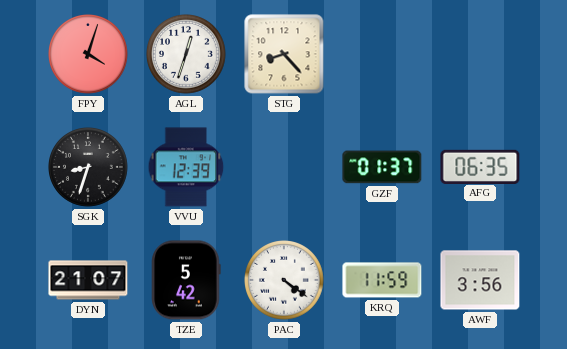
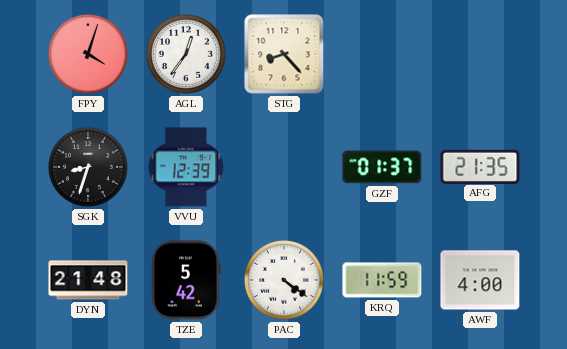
AGL: 12:33 -> 12:36 (187, 55)
AFG: 06:35 -> 21:35 (480, 166)
DYN: 21:07 -> 21:48 (88, 280)
AWF: 3:56 -> 4:00 (480, 280)
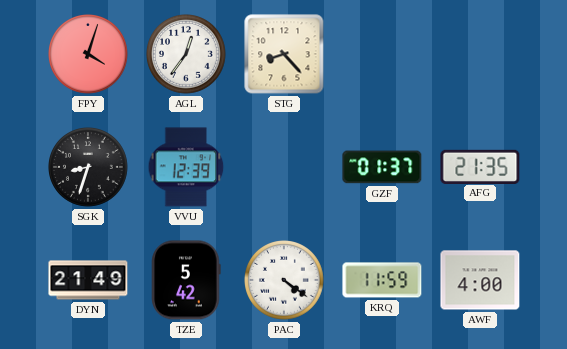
DYN: 21:48 -> 21:49 (88, 280)
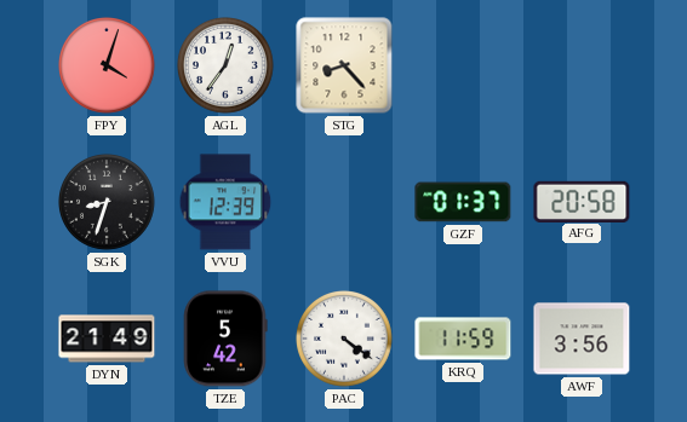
AFG: 21:35 -> 20:58 (582, 201)
AWF: 4:00 -> 3:56 (582, 339)
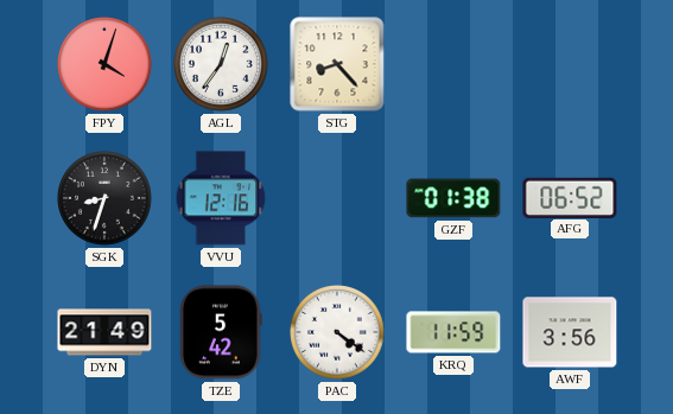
VVU: 12:39 -> 12:16 (221, 198)
GZF: 01:37 -> 01:38 (453, 198)
AFG: 20:58 -> 06:52 (570, 197)
